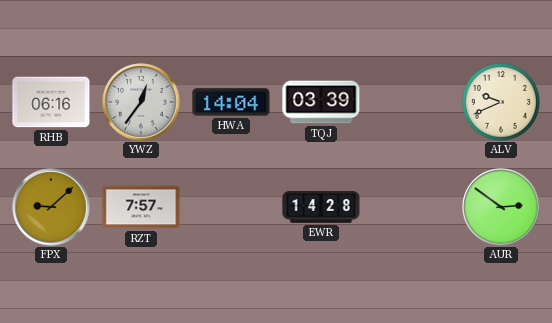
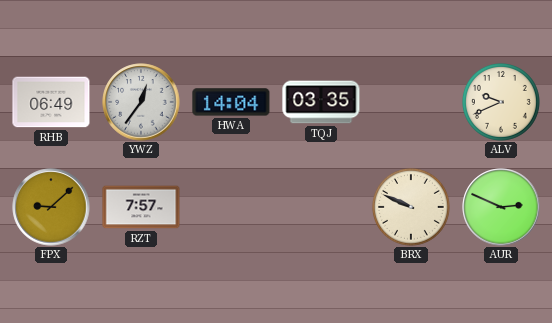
RHB: 06:16 -> 06:49 (51, 102)
TQJ: 03:39 -> 03:35 (321, 102)
EWR: 14:28 -> none (321, 207)
BRX: none -> 9:49 (411, 207)
AUR: 2:51 -> 2:49 (501, 207)
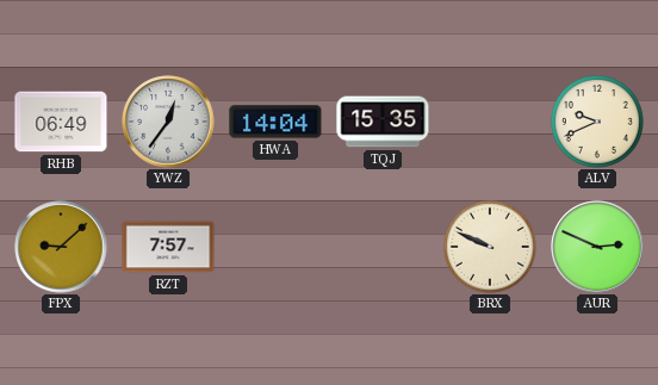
TQJ: 03:35 -> 15:35 (383, 122)
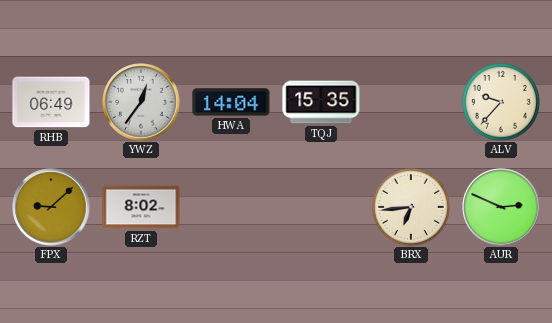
ALV: 9:41 -> 9:37 (501, 102)
RZT: 7:57 -> 8:02 (141, 207)
BRX: 9:49 -> 6:44 (411, 207)
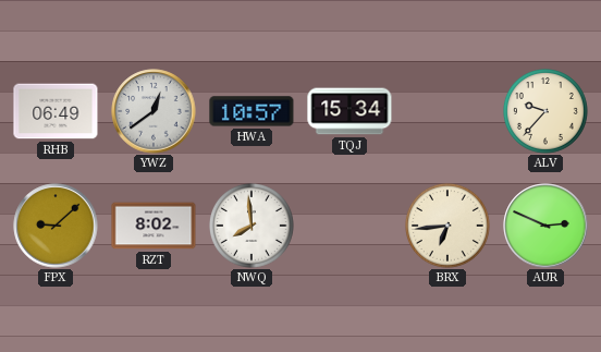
YWZ: 12:36 -> 12:39 (154, 111)
HWA: 14:04 -> 10:57 (252, 111)
TQJ: 15:35 -> 15:34 (349, 111)
NWQ: none -> 7:59 (252, 226)
